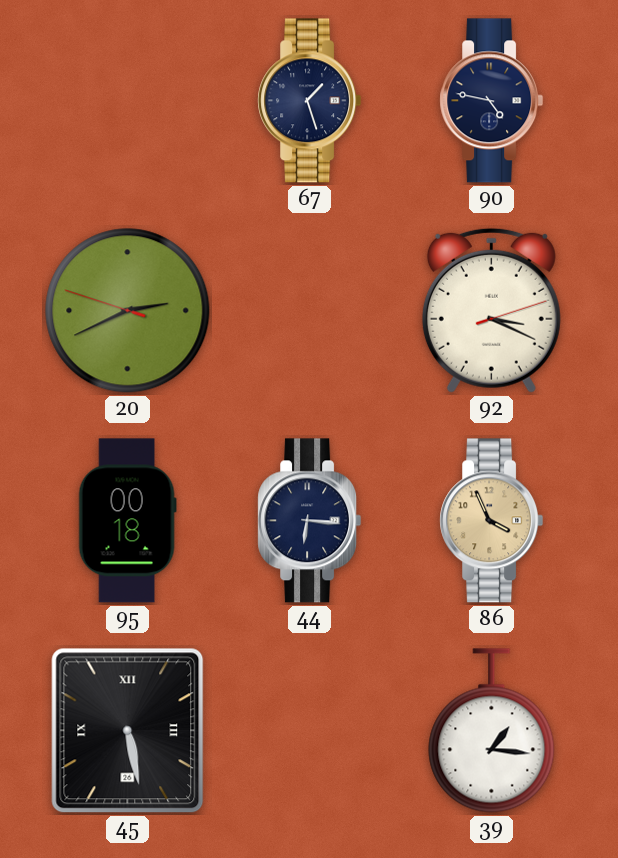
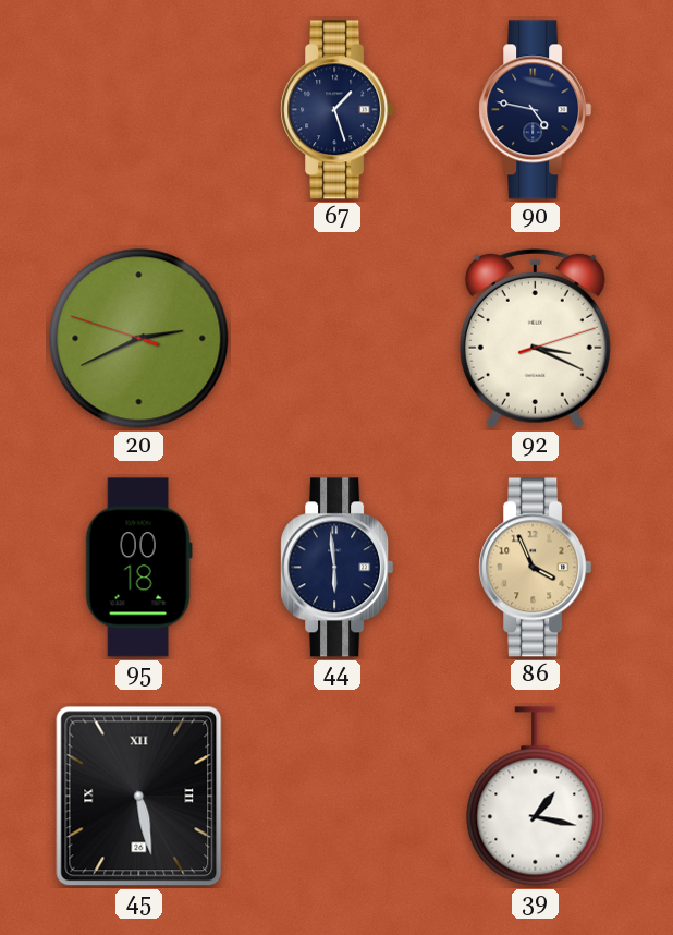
44: 6:16 -> 5:59 (338, 568)
39: 1:16 -> 1:17 (536, 797)
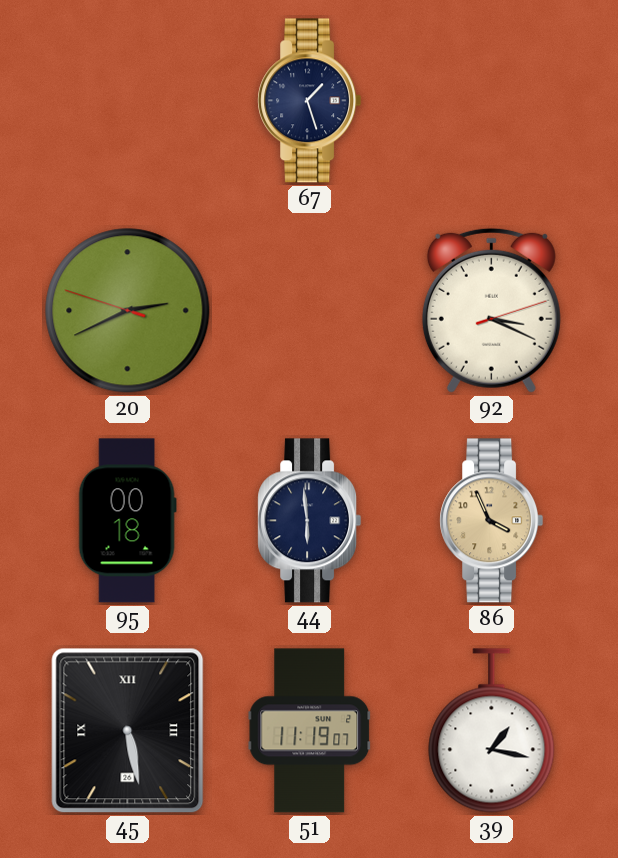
90: 4:47 -> none (536, 110)
51: none -> 11:19 (310, 731)
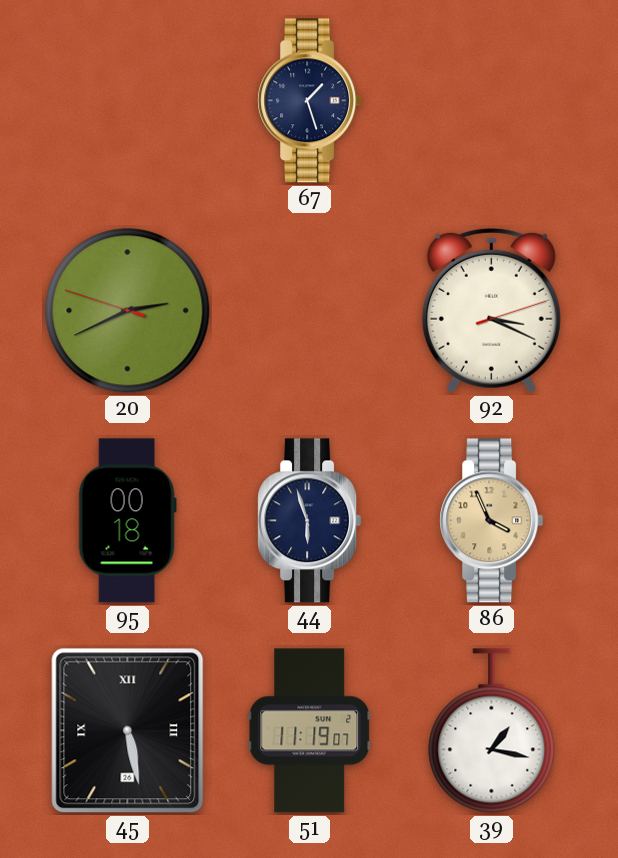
44: 5:59 -> 5:57 (310, 521)
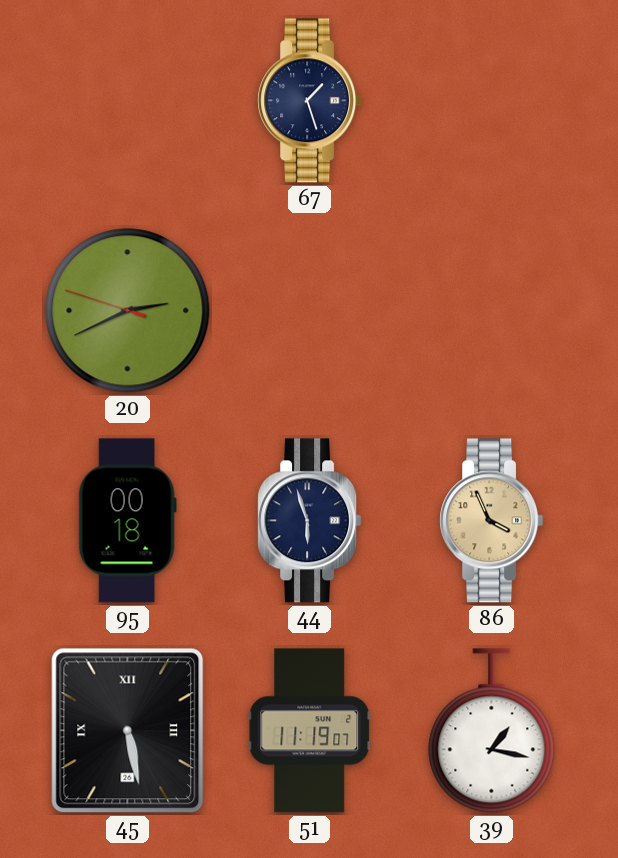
92: 3:19 -> none (491, 310)
